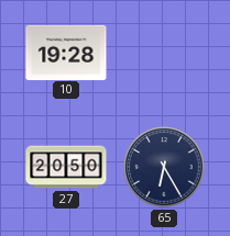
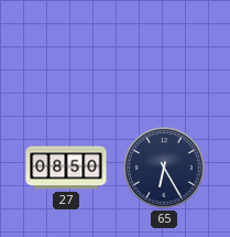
10: 19:28 -> none (66, 52)
27: 20:50 -> 08:50 (66, 168)
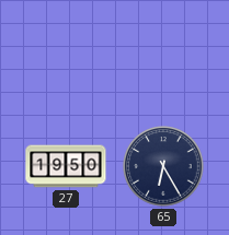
27: 08:50 -> 19:50 (66, 166)
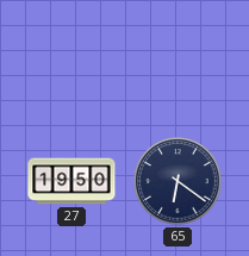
65: 6:25 -> 6:21 (178, 181)
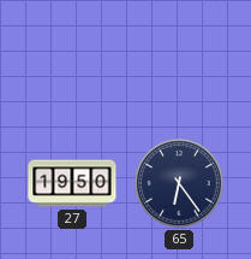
65: 6:21 -> 6:24 (179, 183)
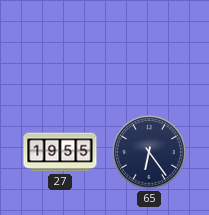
27: 19:50 -> 19:55 (60, 152)
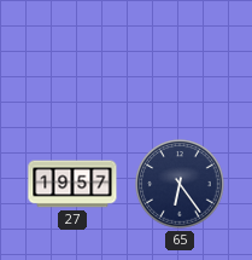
27: 19:55 -> 19:57 (72, 184)
